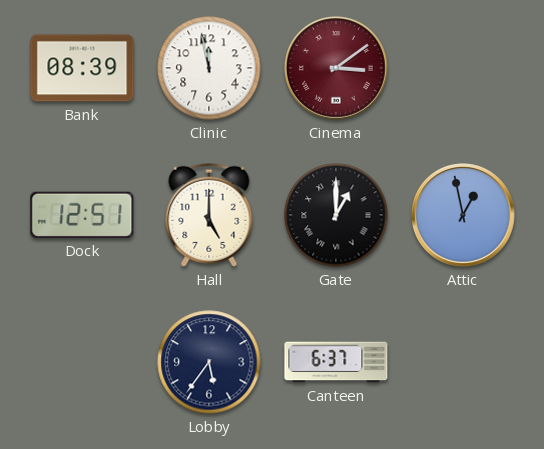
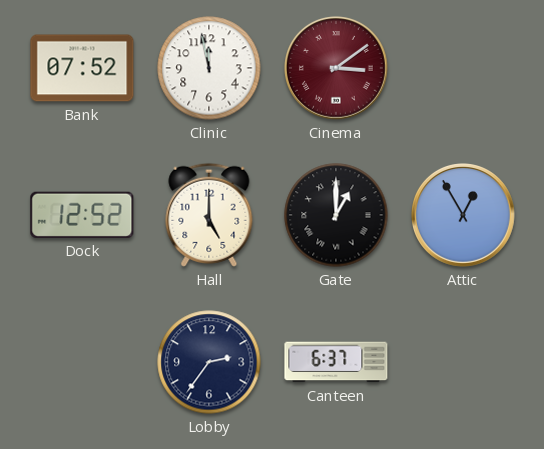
Bank: 08:39 -> 07:52 (82, 68)
Dock: 12:51 -> 12:52 (82, 215)
Attic: 12:58 -> 12:55 (464, 216)
Lobby: 5:36 -> 2:36 (209, 362)
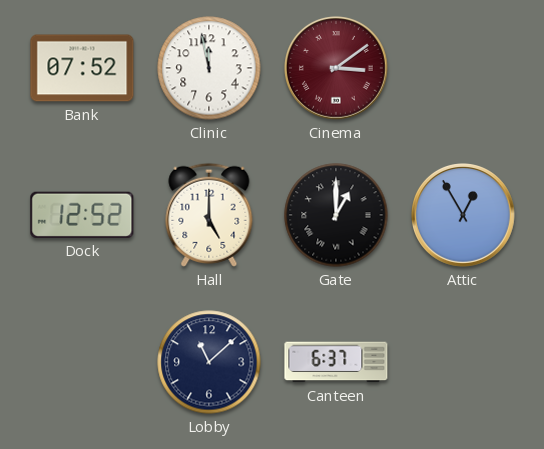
Lobby: 2:36 -> 11:08 (209, 362)
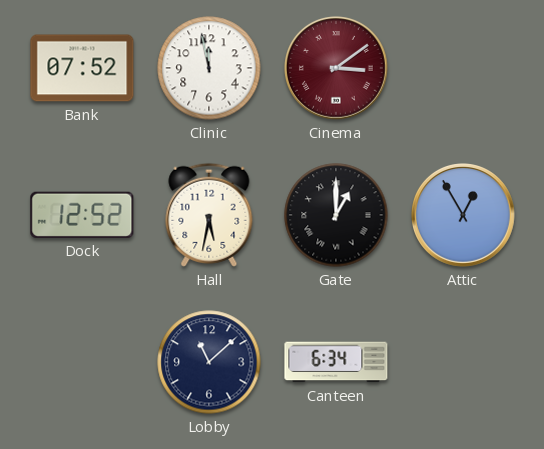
Hall: 5:00 -> 5:32 (209, 215)
Canteen: 6:37 -> 6:34 (336, 362)
